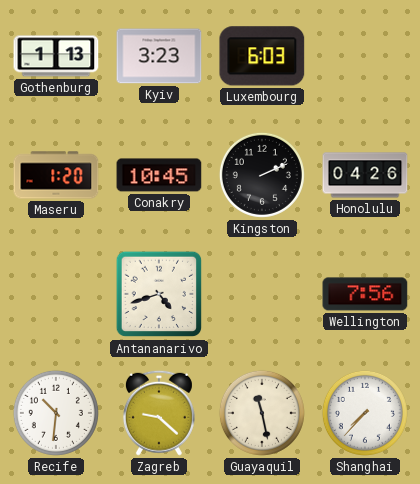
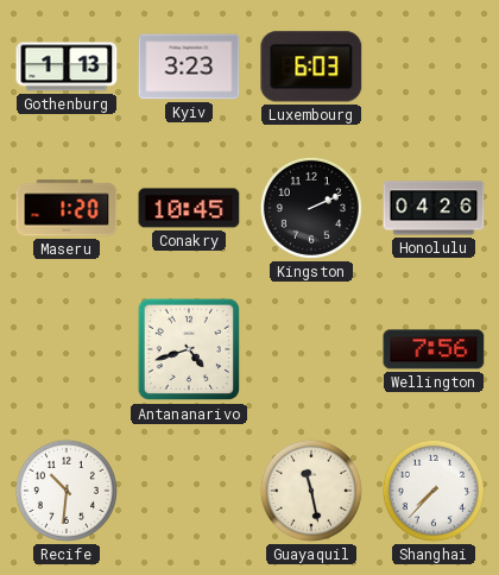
Zagreb: 9:22 -> none (159, 413)
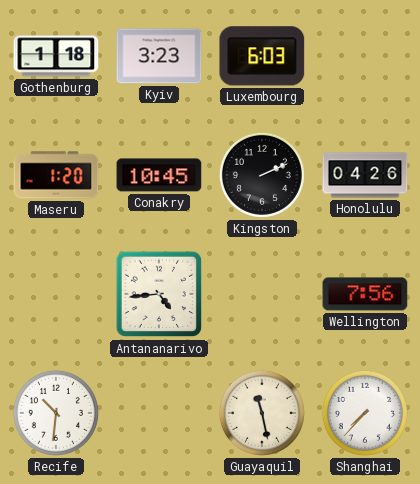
Gothenburg: 1:13 -> 1:18 (56, 56)
Antananarivo: 4:42 -> 4:44 (159, 294)
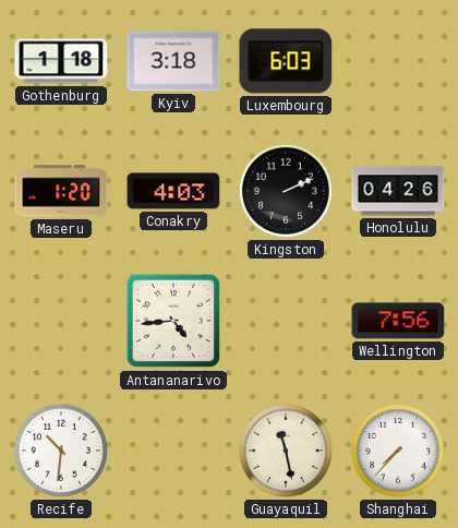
Kyiv: 3:23 -> 3:18 (173, 61)
Conakry: 10:45 -> 4:03 (173, 191)
